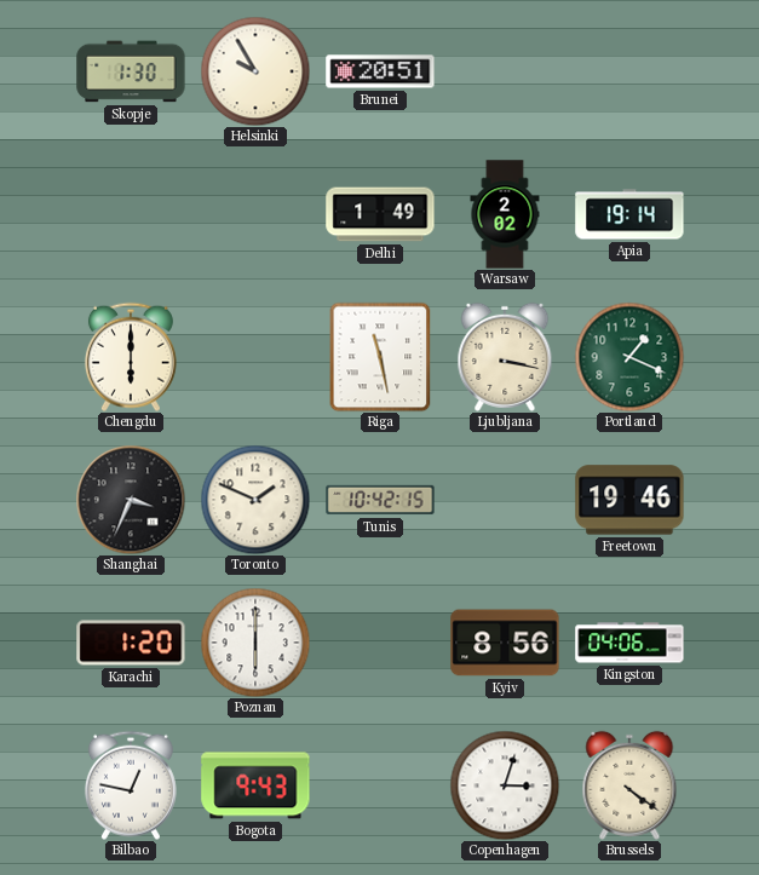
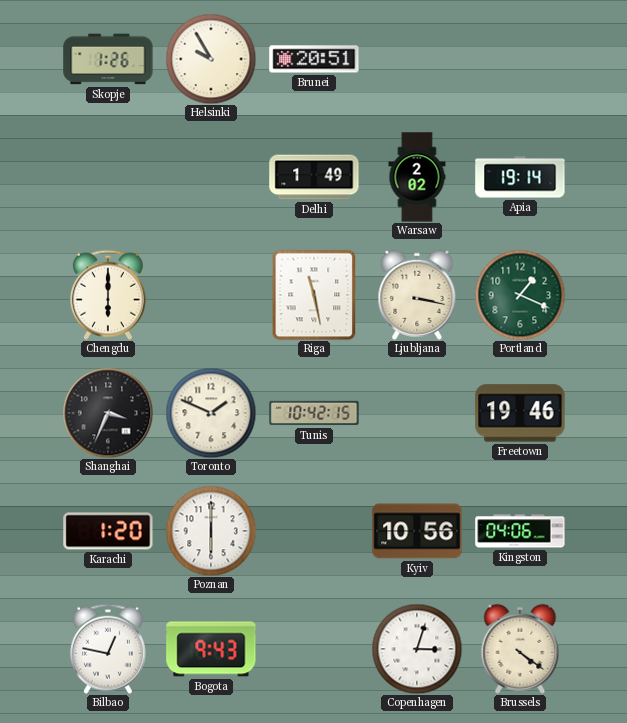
Skopje: 1:30 -> 1:26 (108, 59)
Kyiv: 8:56 -> 10:56 (417, 531)
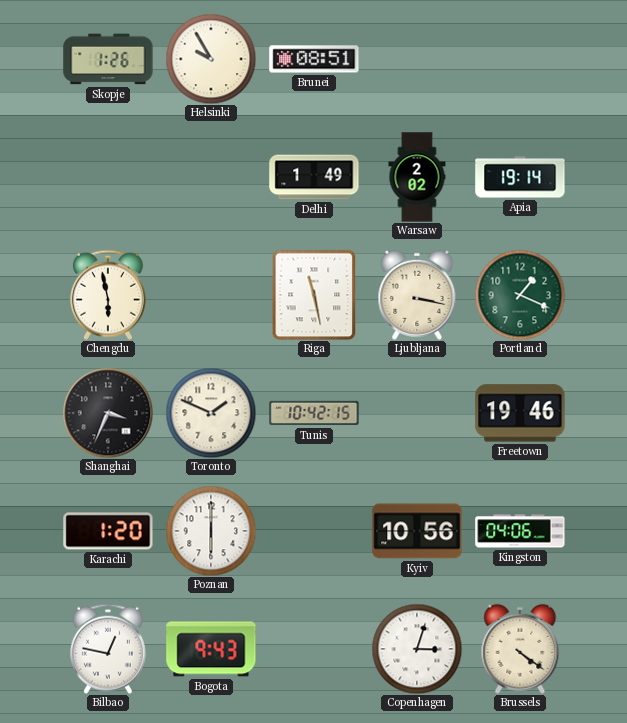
Brunei: 20:51 -> 08:51 (314, 59)
Chengdu: 6:00 -> 5:58 (108, 295)
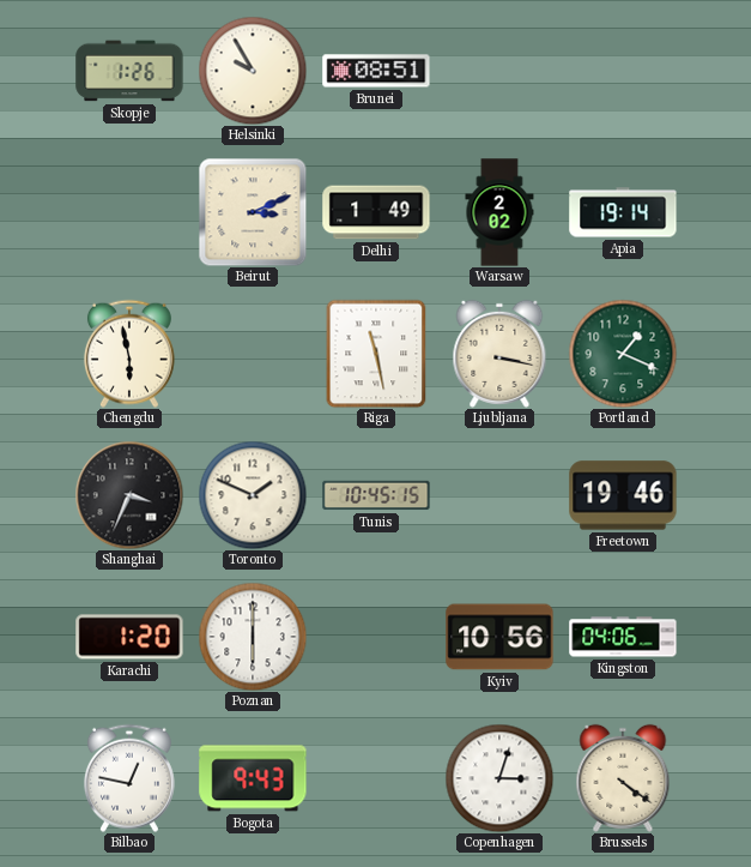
Beirut: none -> 3:11 (253, 212)
Tunis: 10:42 -> 10:45 (376, 495)
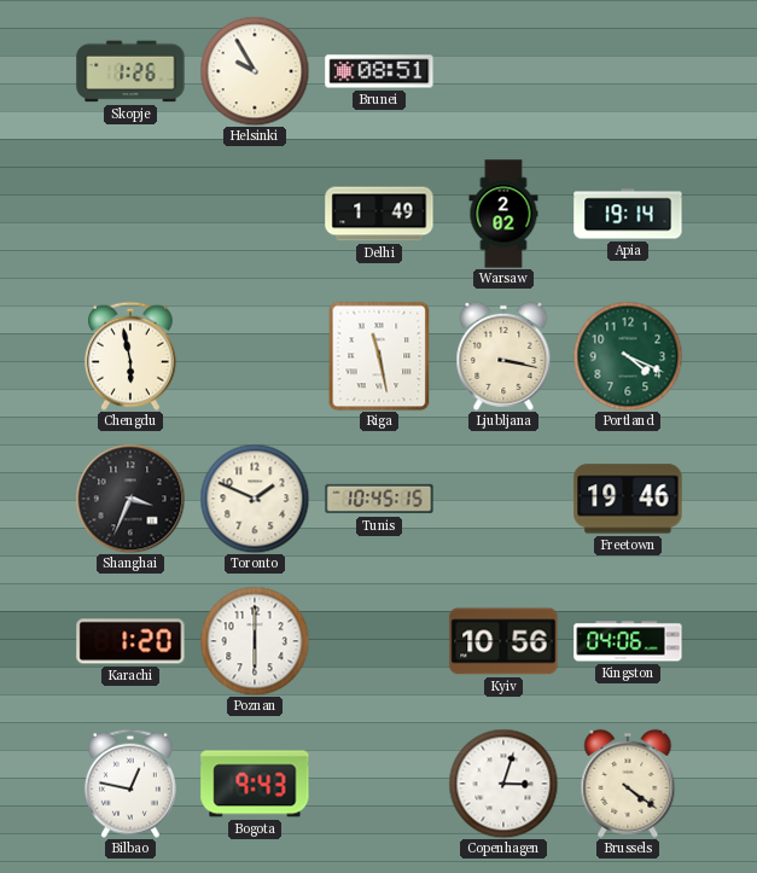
Beirut: 3:11 -> none (253, 212)
Portland: 1:19 -> 4:19 (628, 356)
